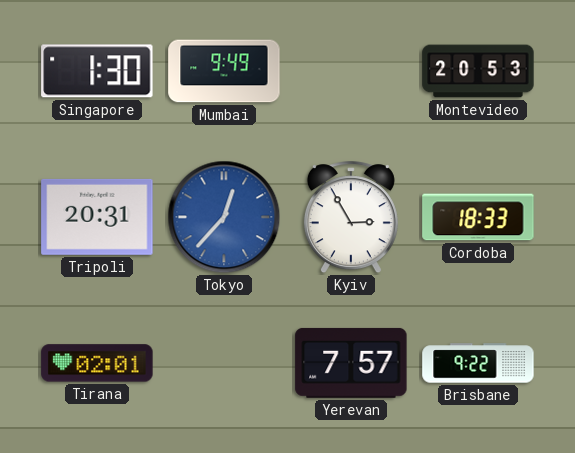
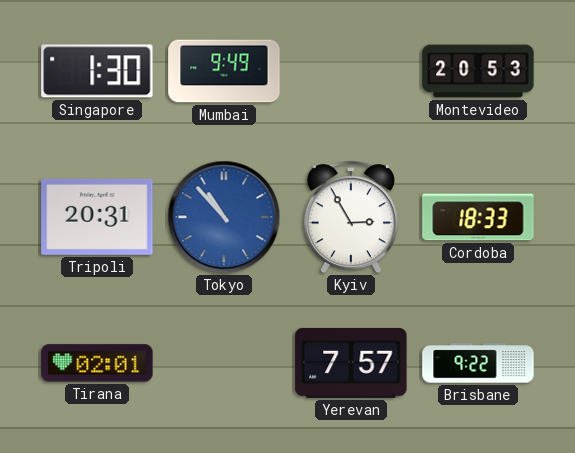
Tokyo: 12:37 -> 10:53 (224, 217)
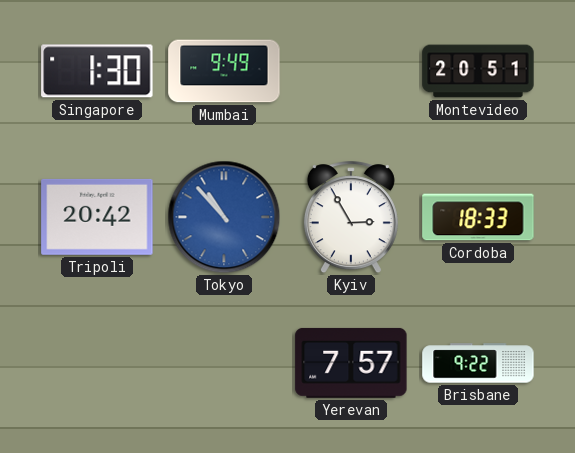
Montevideo: 20:53 -> 20:51 (478, 71)
Tripoli: 20:31 -> 20:42 (97, 217)
Tirana: 02:01 -> none (97, 363)
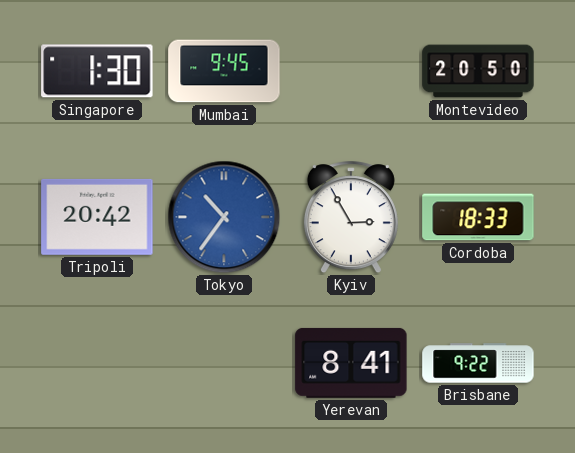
Mumbai: 9:49 -> 9:45 (224, 71)
Montevideo: 20:51 -> 20:50 (478, 71)
Tokyo: 10:53 -> 10:36 (224, 217)
Yerevan: 7:57 -> 8:41 (351, 363)
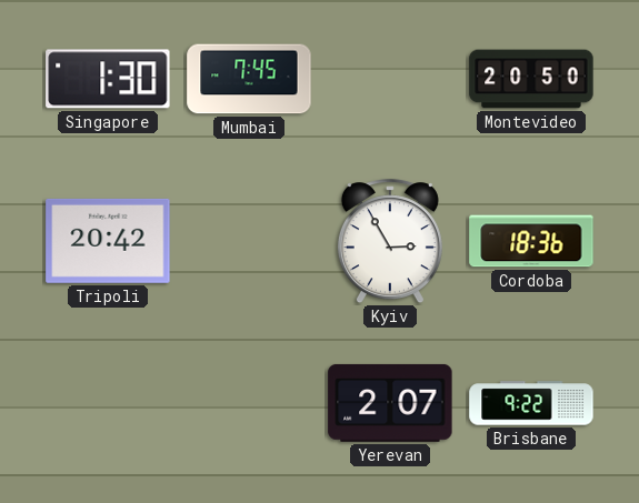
Mumbai: 9:45 -> 7:45 (249, 79)
Tokyo: 10:36 -> none (224, 217)
Cordoba: 18:33 -> 18:36 (531, 241)
Yerevan: 8:41 -> 2:07 (390, 403)
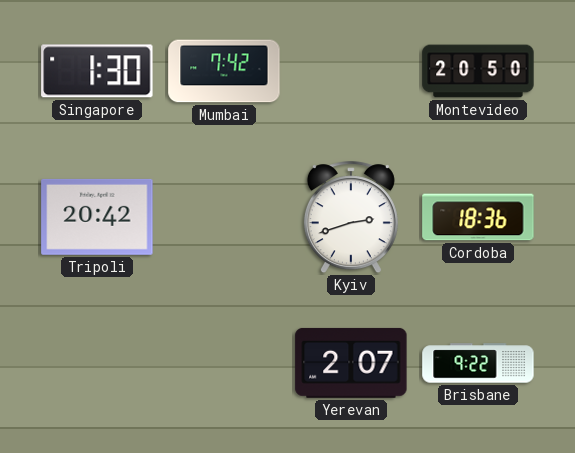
Mumbai: 7:45 -> 7:42 (224, 71)
Kyiv: 2:55 -> 2:42 (351, 218)
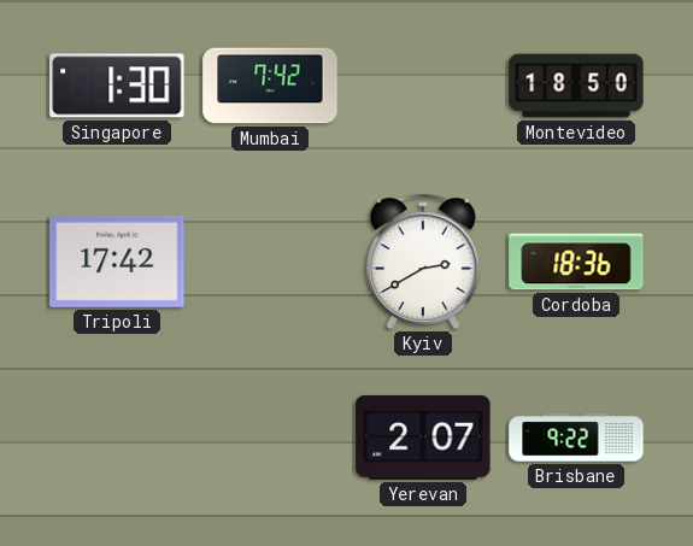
Montevideo: 20:50 -> 18:50 (576, 86)
Tripoli: 20:42 -> 17:42 (117, 262)
Kyiv: 2:42 -> 2:40 (423, 263)
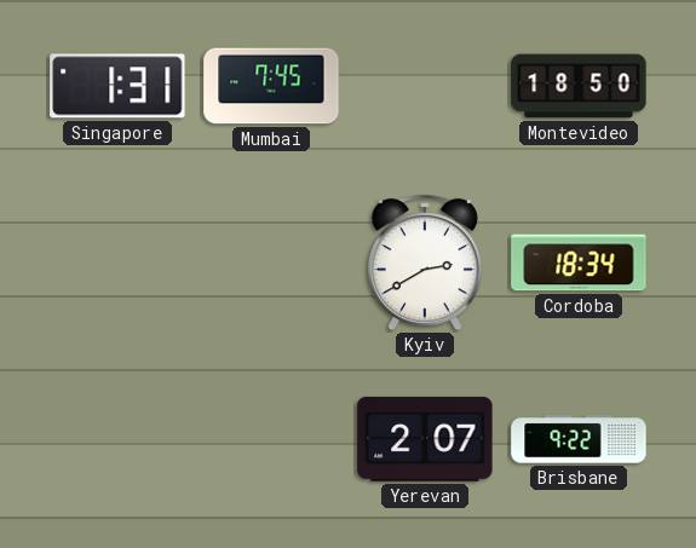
Singapore: 1:30 -> 1:31 (117, 86)
Mumbai: 7:42 -> 7:45 (271, 86)
Tripoli: 17:42 -> none (117, 262)
Cordoba: 18:36 -> 18:34 (579, 263)
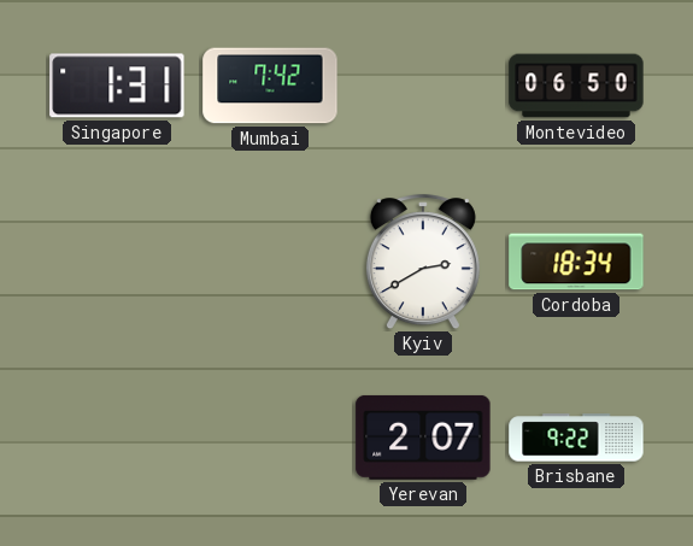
Mumbai: 7:45 -> 7:42 (270, 86)
Montevideo: 18:50 -> 06:50 (576, 86)
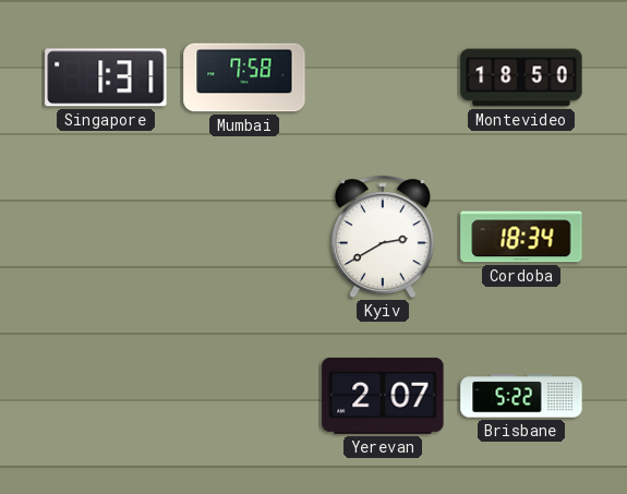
Mumbai: 7:42 -> 7:58 (244, 77)
Montevideo: 06:50 -> 18:50 (521, 77)
Brisbane: 9:22 -> 5:22 (521, 396)
